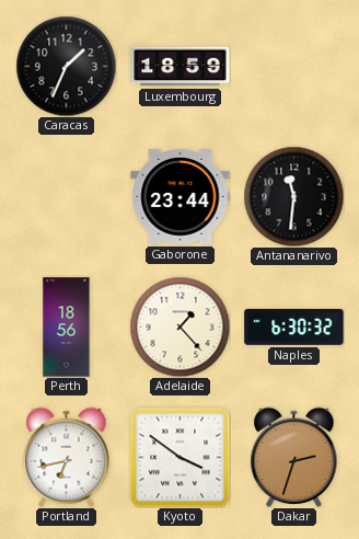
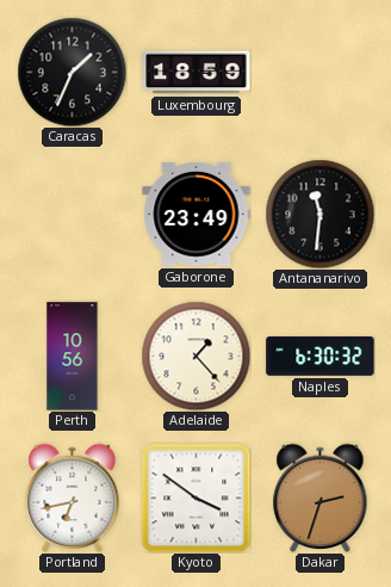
Gaborone: 23:44 -> 23:49 (197, 214)
Perth: 18:56 -> 10:56 (73, 357)
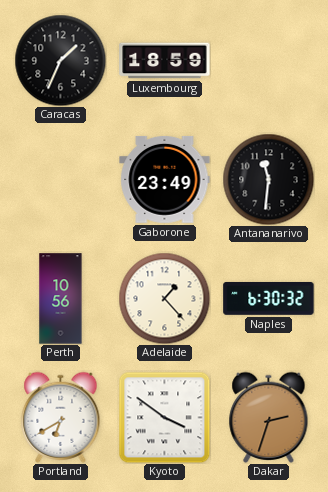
Portland: 6:43 -> 6:40 (61, 417)
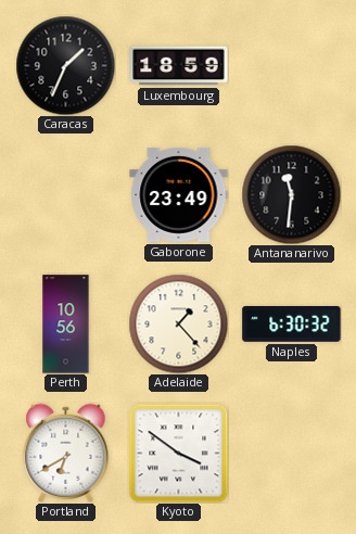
Dakar: 2:33 -> none (269, 417)
